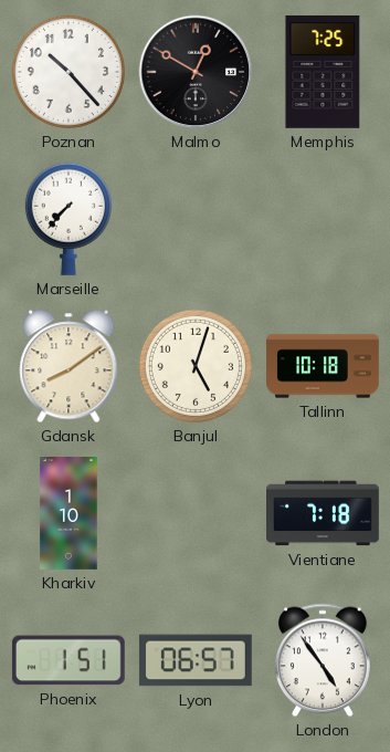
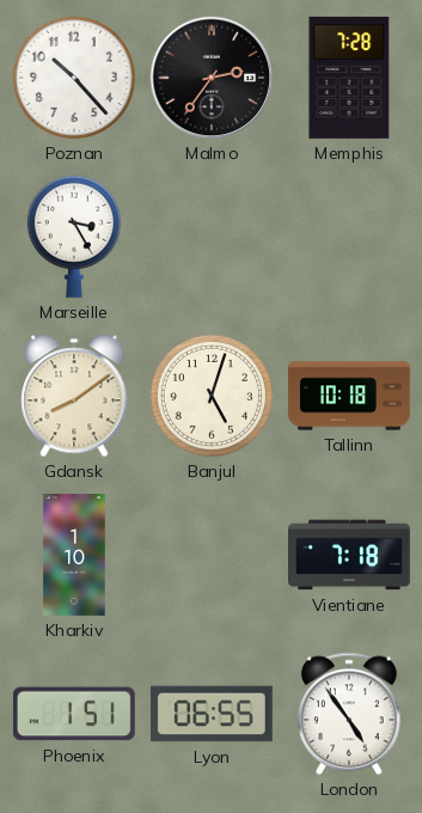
Malmo: 12:50 -> 2:36 (212, 78)
Memphis: 7:25 -> 7:28 (349, 78)
Marseille: 7:37 -> 3:25 (74, 237)
Lyon: 06:57 -> 06:55 (212, 714)
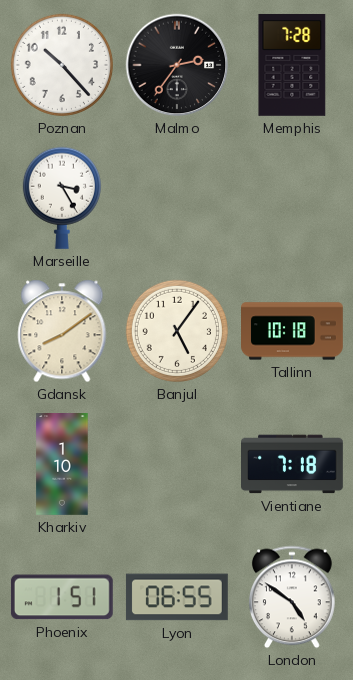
Banjul: 5:03 -> 5:06 (177, 331)
London: 4:54 -> 4:51 (293, 597)
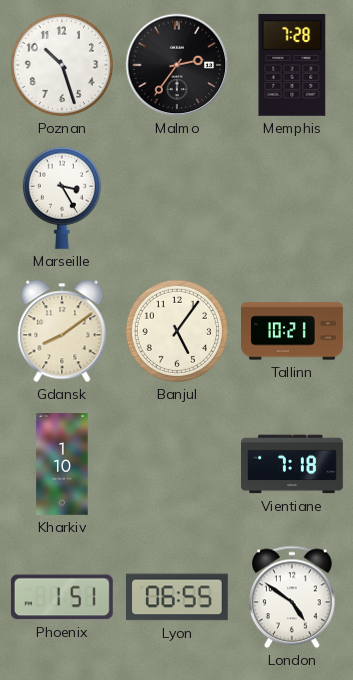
Poznan: 10:23 -> 10:27 (62, 65)
Tallinn: 10:18 -> 10:21 (293, 331)
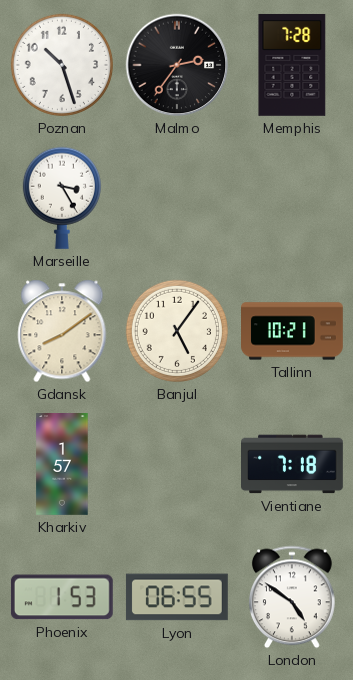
Kharkiv: 1:10 -> 1:57 (62, 465)
Phoenix: 1:51 -> 1:53 (62, 597)
